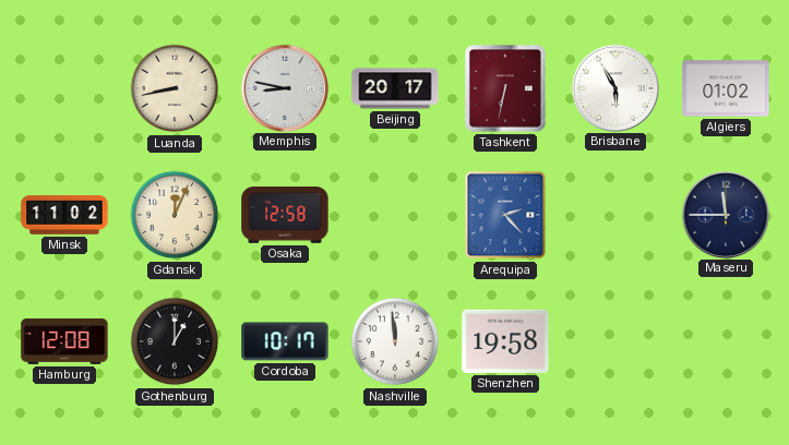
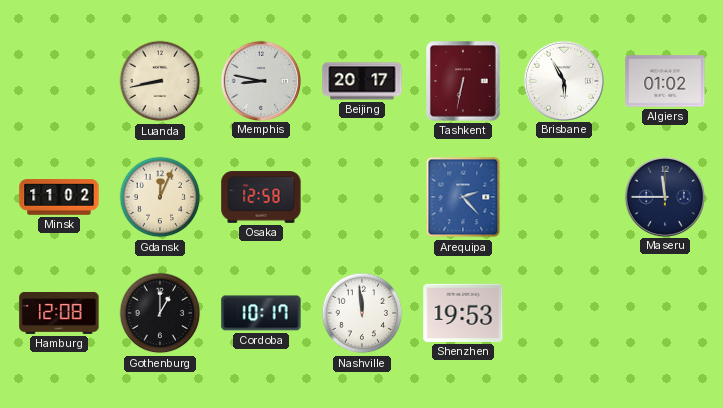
Shenzhen: 19:58 -> 19:53 (463, 313)
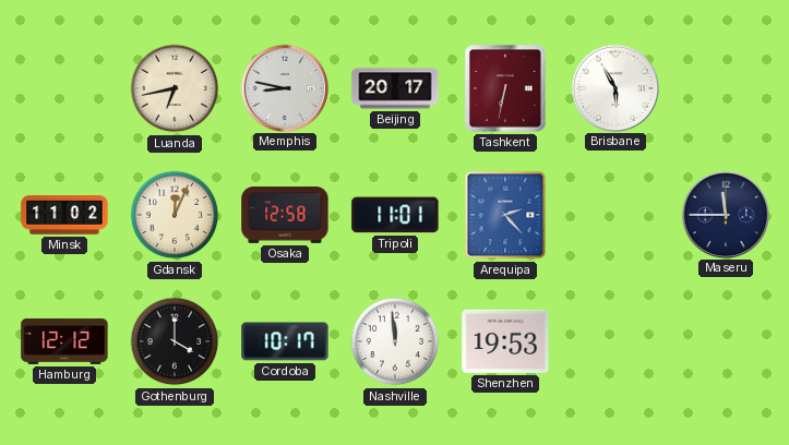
Luanda: 8:43 -> 6:43 (175, 88)
Algiers: 01:02 -> none (665, 81)
Tripoli: none -> 11:01 (395, 215)
Hamburg: 12:08 -> 12:12 (64, 341)
Gothenburg: 1:00 -> 4:00 (175, 341)
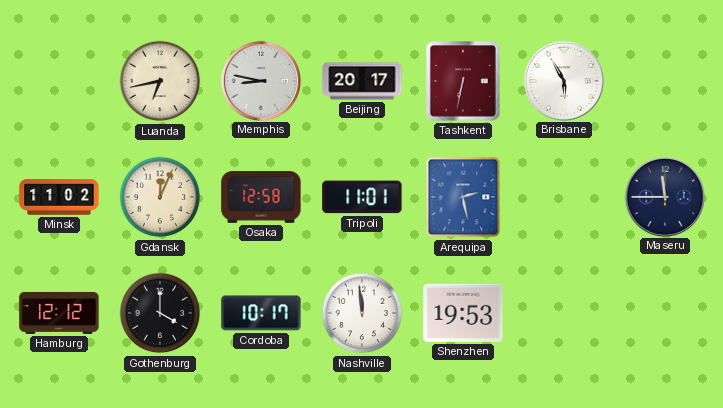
Arequipa: 2:23 -> 2:28 (463, 197)
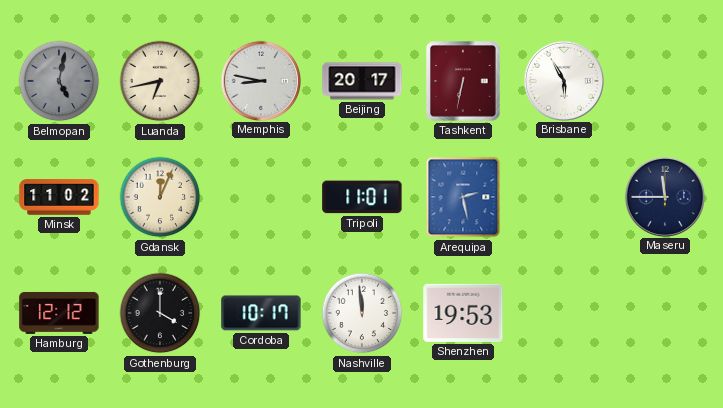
Belmopan: none -> 5:02 (59, 81)
Osaka: 12:58 -> none (261, 197)
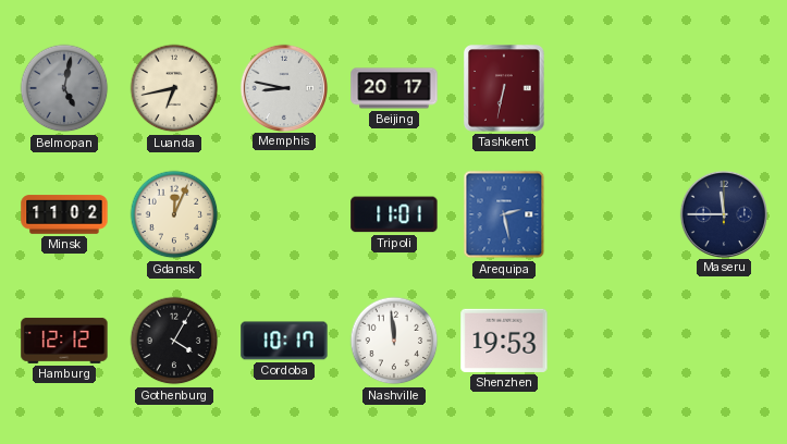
Brisbane: 5:55 -> none (563, 80)
Gothenburg: 4:00 -> 4:05 (174, 341)
